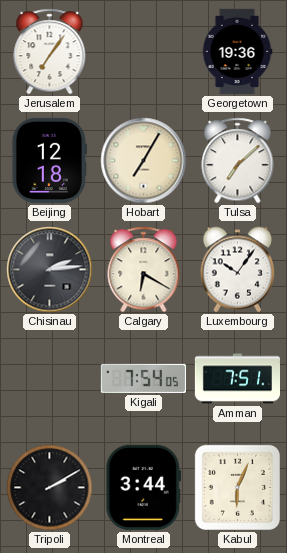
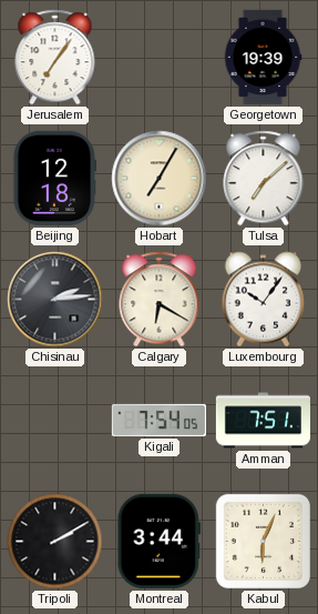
Georgetown: 19:36 -> 19:39 (263, 57)
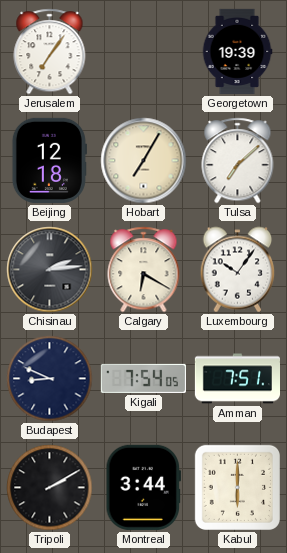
Budapest: none -> 8:49 (50, 379)
Kabul: 6:04 -> 6:00 (237, 487)
